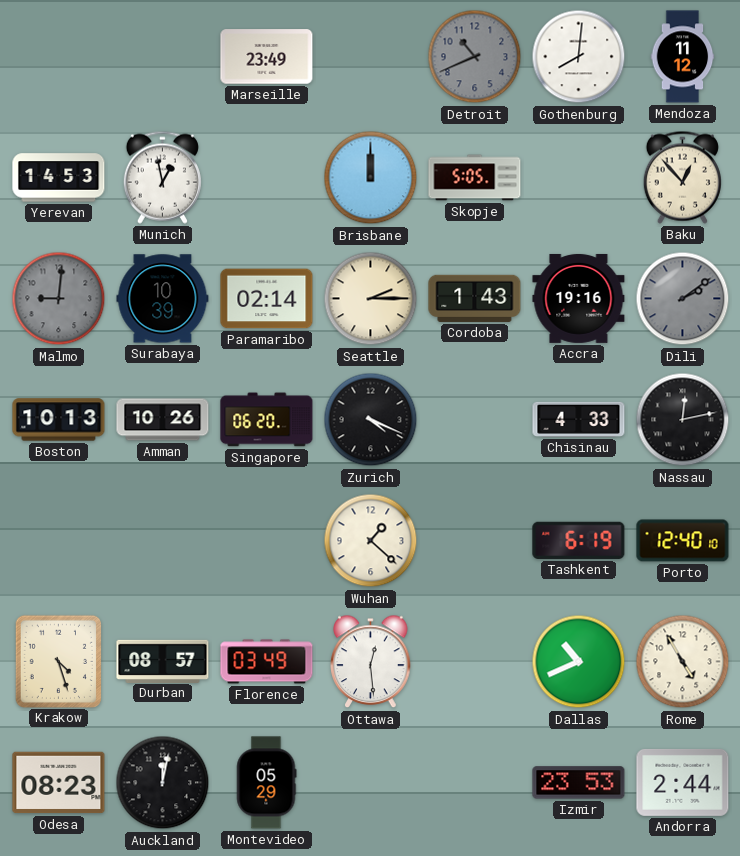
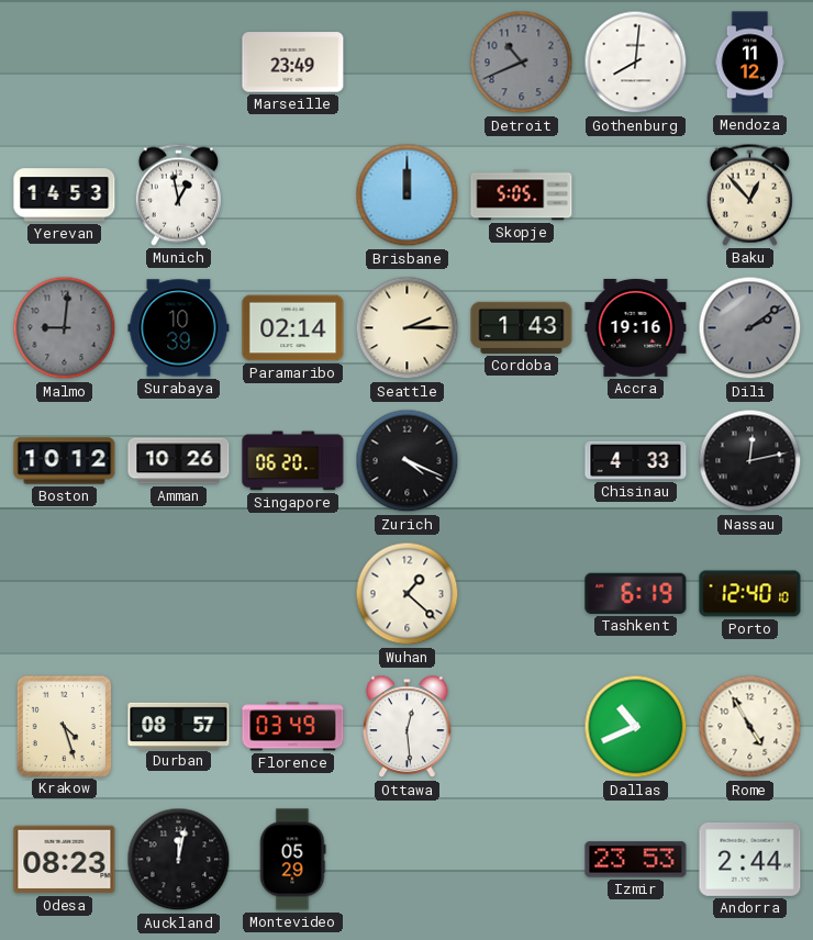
Boston: 10:13 -> 10:12 (65, 461)
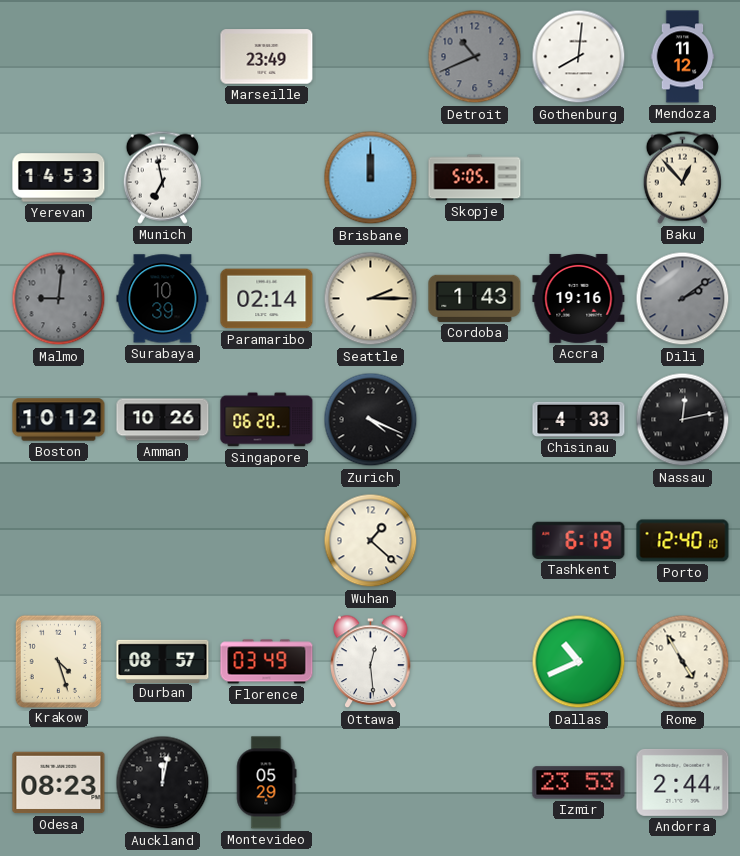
Munich: 12:58 -> 6:58 (162, 177)
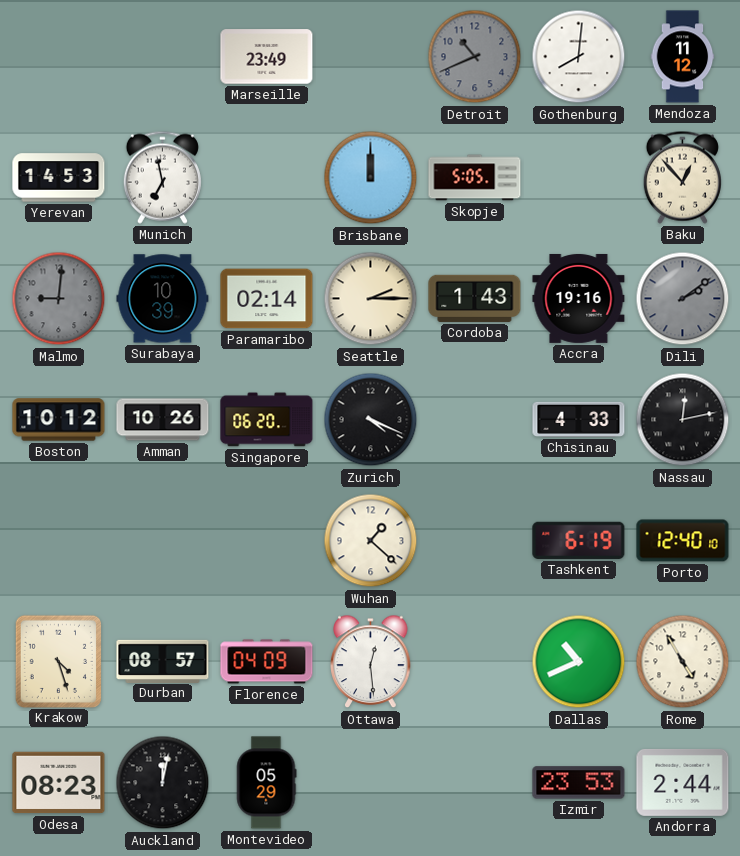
Florence: 03:49 -> 04:09 (267, 662)
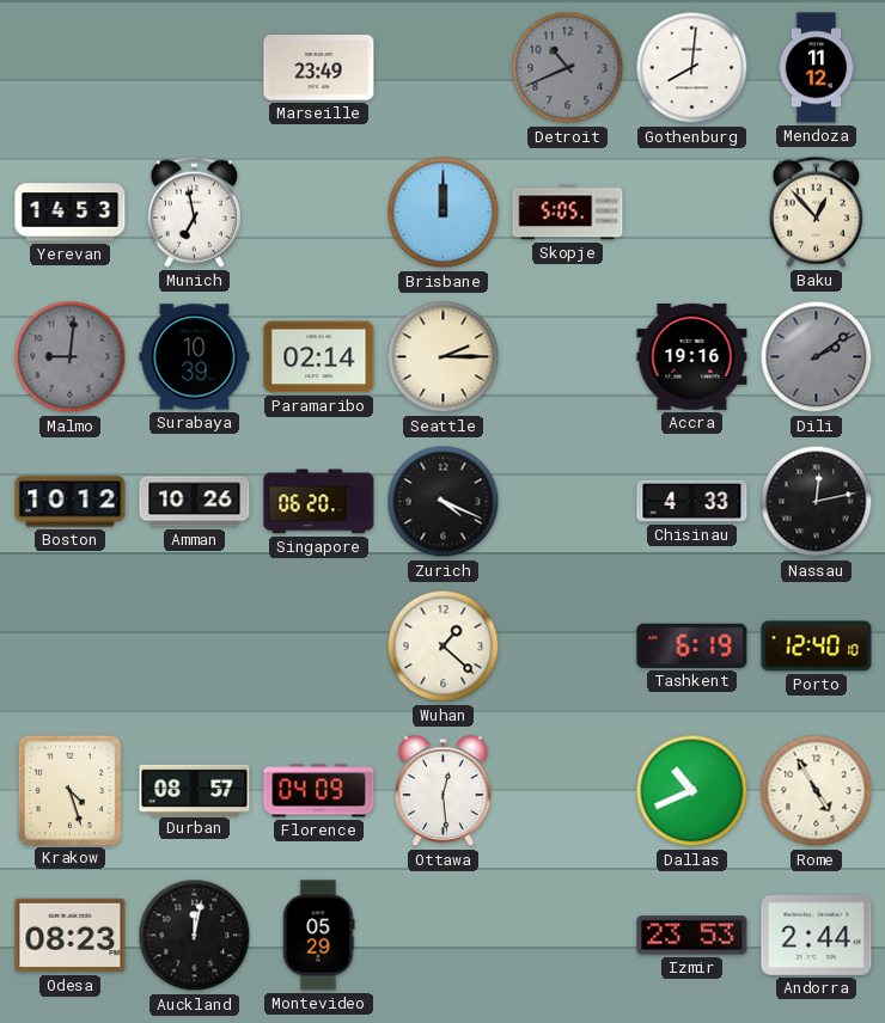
Cordoba: 1:43 -> none (475, 298)
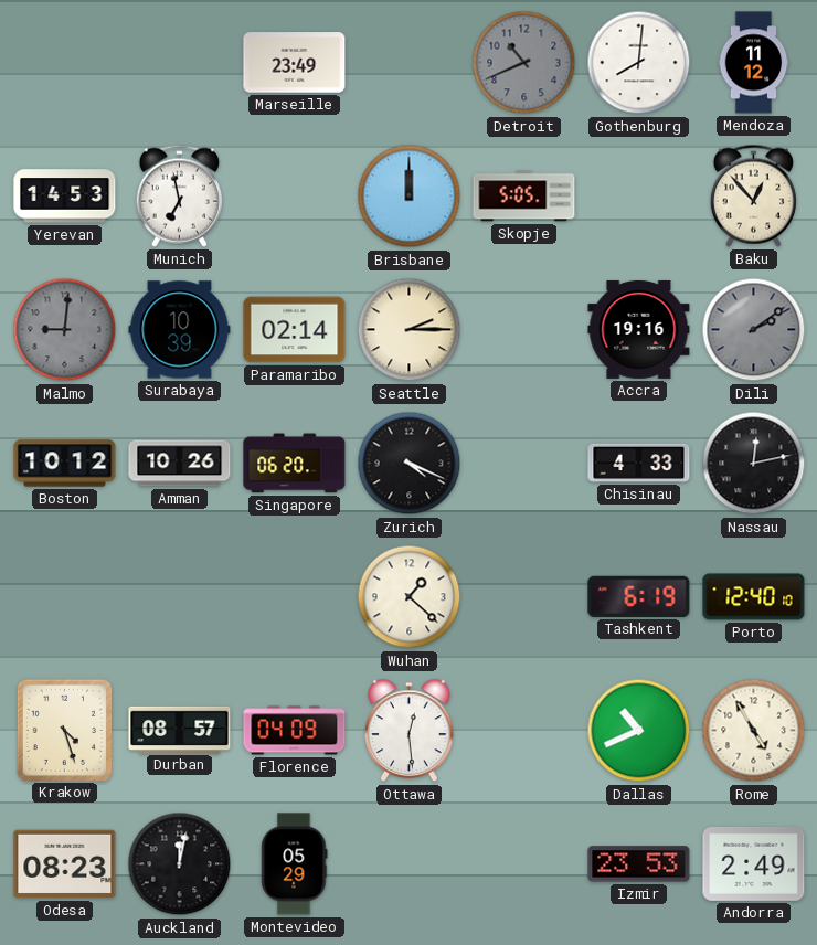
Andorra: 2:44 -> 2:49 (754, 863)
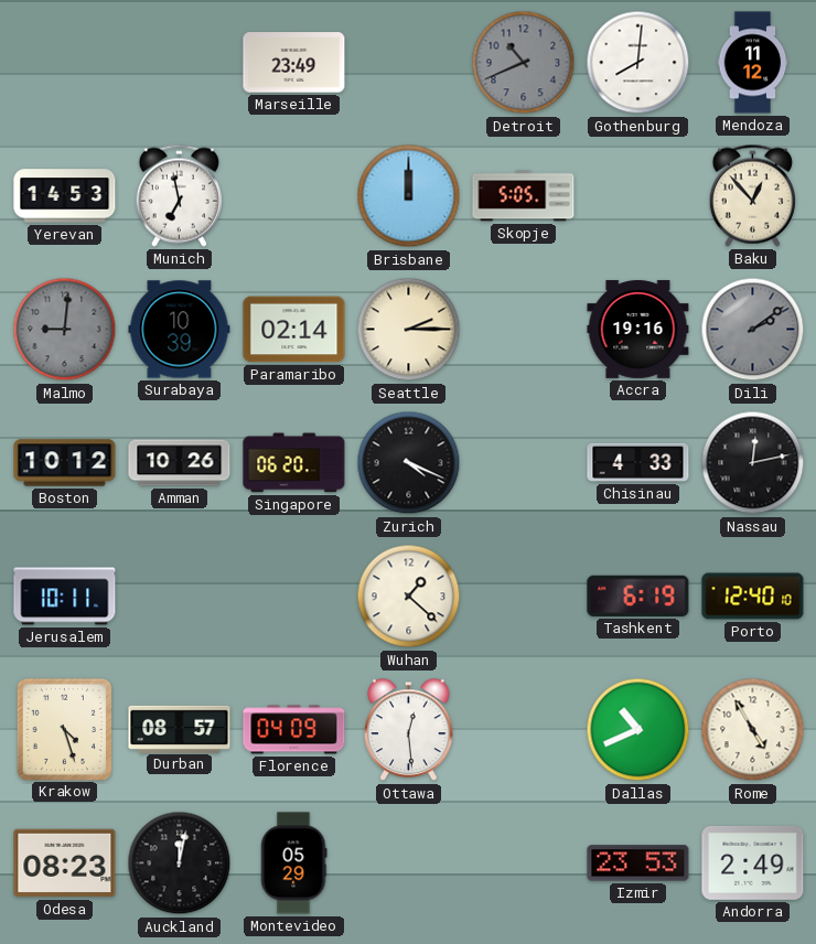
Jerusalem: none -> 10:11 (65, 597)
